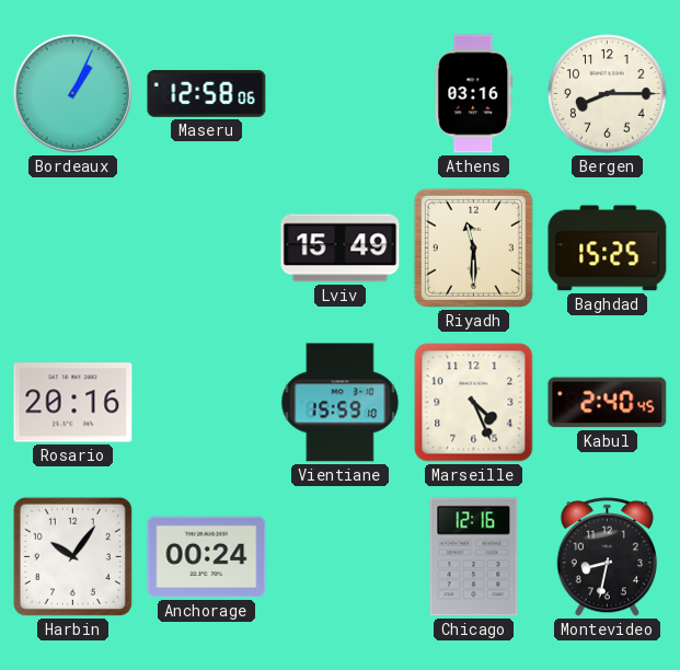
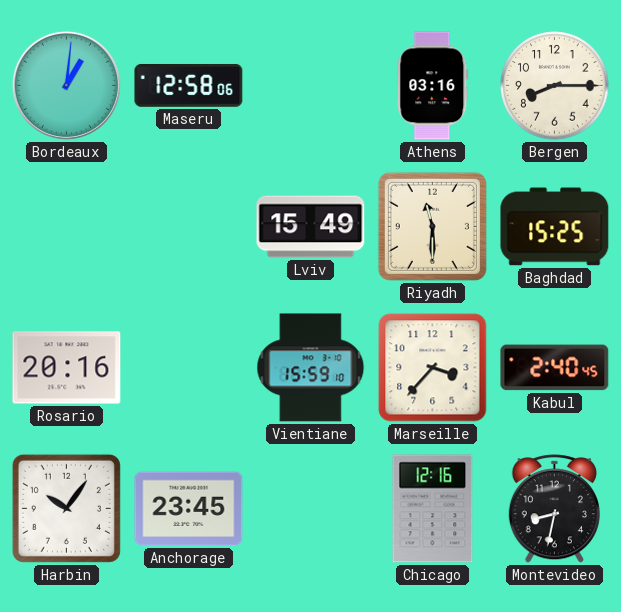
Bordeaux: 1:04 -> 1:01 (66, 85)
Marseille: 4:26 -> 3:37 (433, 368)
Anchorage: 00:24 -> 23:45 (189, 509)
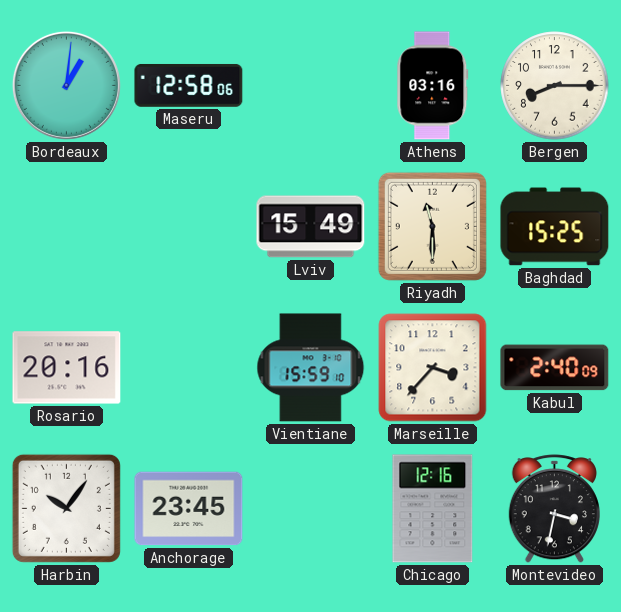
Kabul: 2:40:45 -> 2:40:09 (555, 368)
Montevideo: 8:32 -> 3:32 (554, 509)
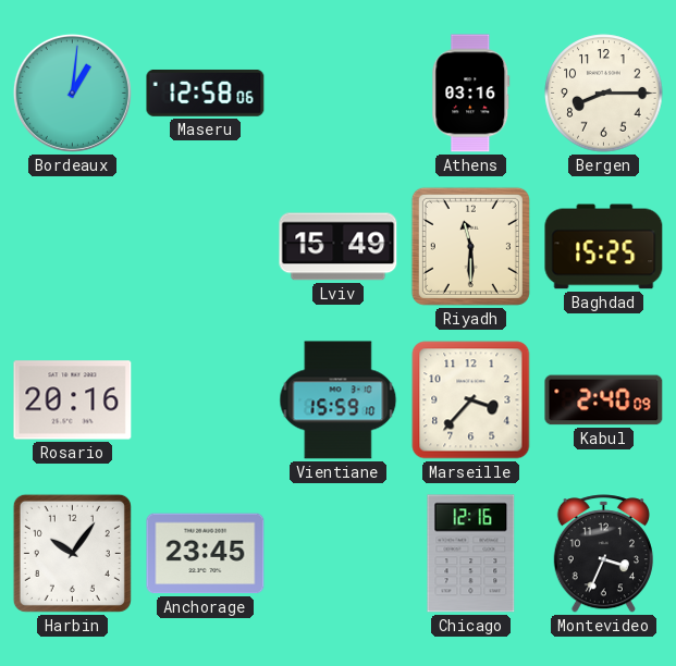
Montevideo: 3:32 -> 3:34 (603, 554)
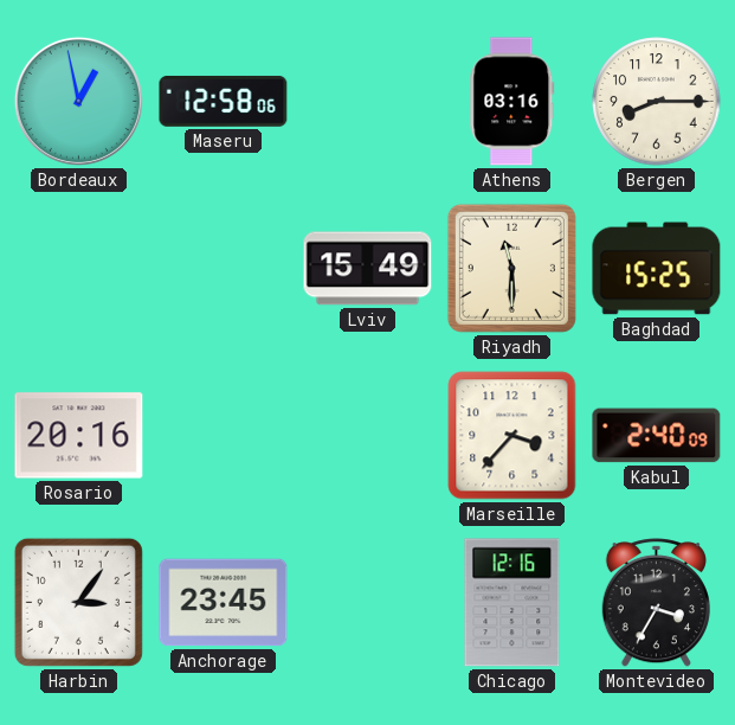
Bordeaux: 1:01 -> 12:58 (78, 101)
Vientiane: 15:59 -> none (339, 400)
Harbin: 10:06 -> 3:06 (78, 602)
Montevideo: 3:34 -> 3:35 (656, 603)
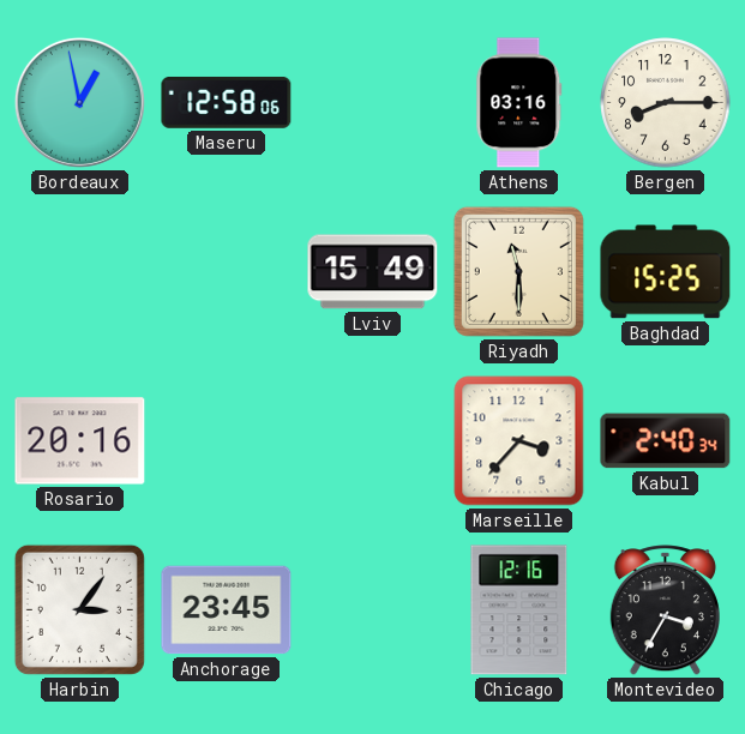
Kabul: 2:40:09 -> 2:40:34 (666, 441)
